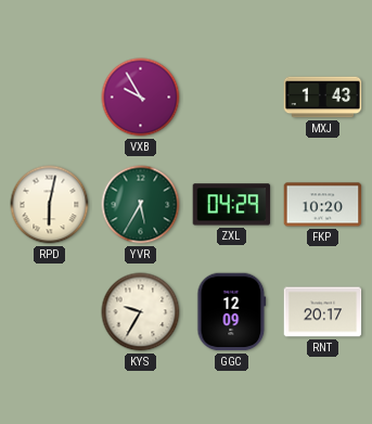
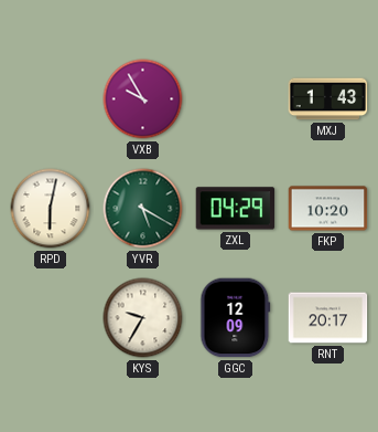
YVR: 5:35 -> 5:20 (143, 209)
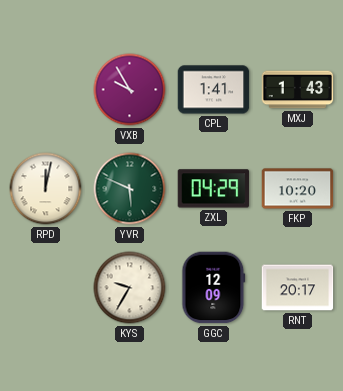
CPL: none -> 1:41 (214, 90)
RPD: 6:02 -> 12:02 (46, 189)
YVR: 5:20 -> 5:49 (130, 189)
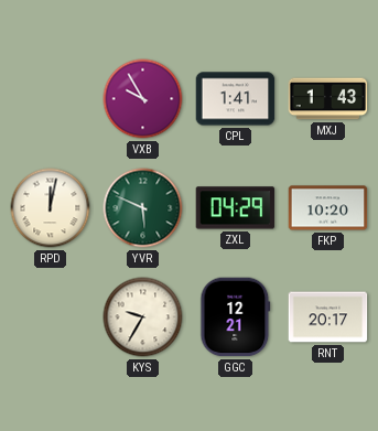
GGC: 12:09 -> 12:21 (236, 317)
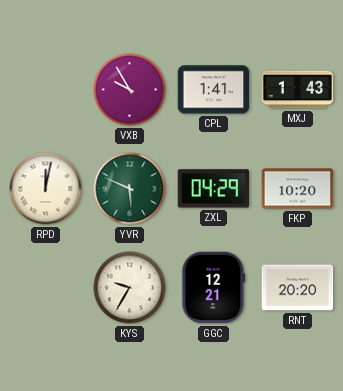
RNT: 20:17 -> 20:20 (298, 288)
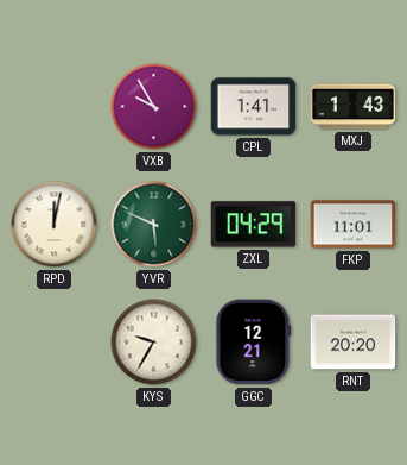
FKP: 10:20 -> 11:01 (354, 225)
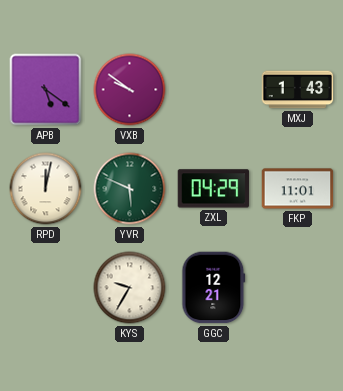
APB: none -> 5:21 (46, 90)
VXB: 9:55 -> 9:51 (130, 90)
CPL: 1:41 -> none (254, 107)
RNT: 20:20 -> none (354, 343)
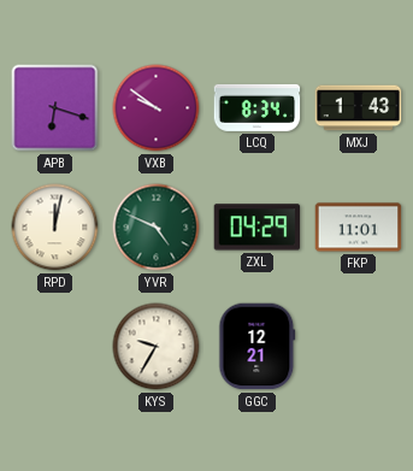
APB: 5:21 -> 6:18 (55, 108)
LCQ: none -> 8:34 (258, 107)
YVR: 5:49 -> 4:49 (157, 228)
